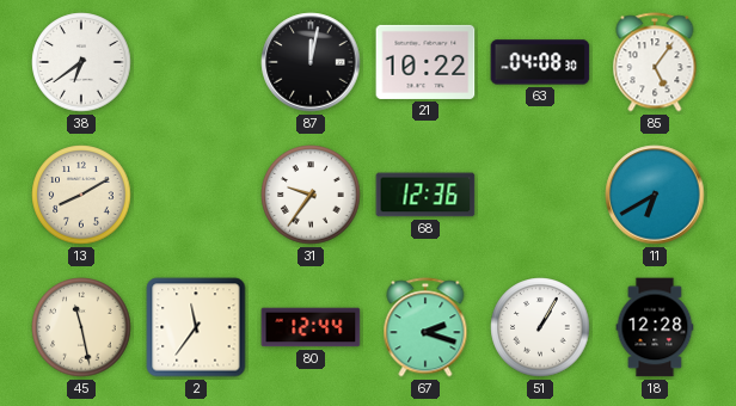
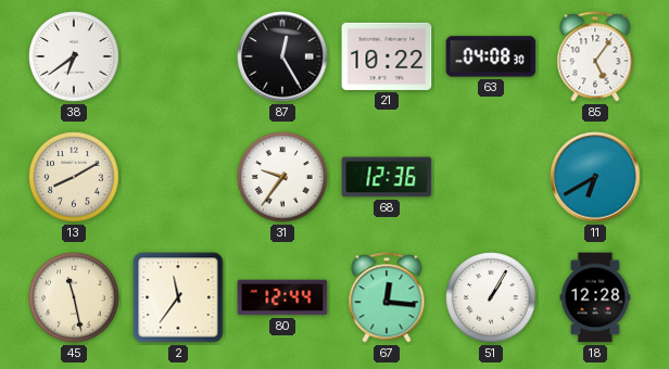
87: 12:02 -> 12:25 (282, 56)
67: 2:18 -> 12:16 (387, 297)
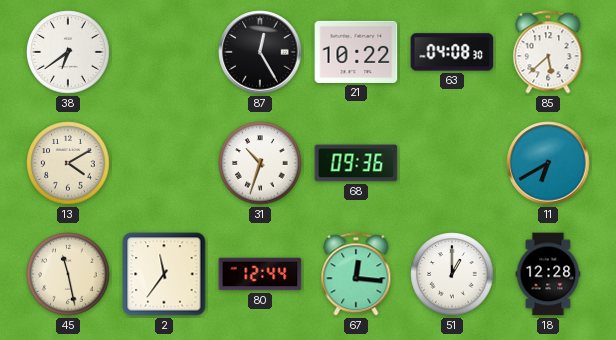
85: 5:06 -> 5:38 (548, 52)
13: 8:10 -> 4:10 (68, 163)
31: 9:36 -> 10:33 (260, 163)
68: 12:36 -> 09:36 (356, 163)
51: 1:05 -> 1:00 (452, 274)
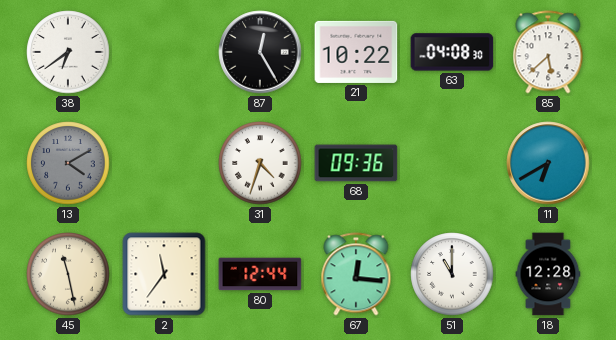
13 dial: cream -> grey (68, 163)
31: 10:33 -> 4:33 (260, 163)
51: 1:00 -> 11:00 (452, 274)
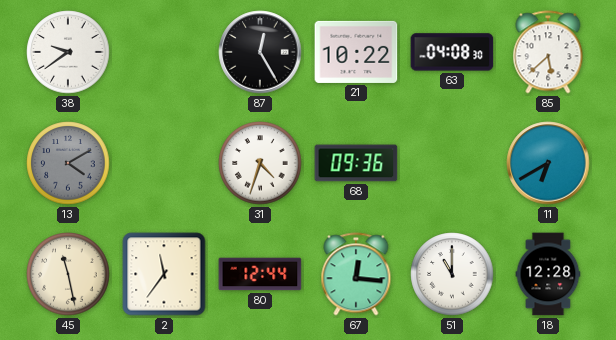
38: 6:39 -> 9:39 (68, 52)
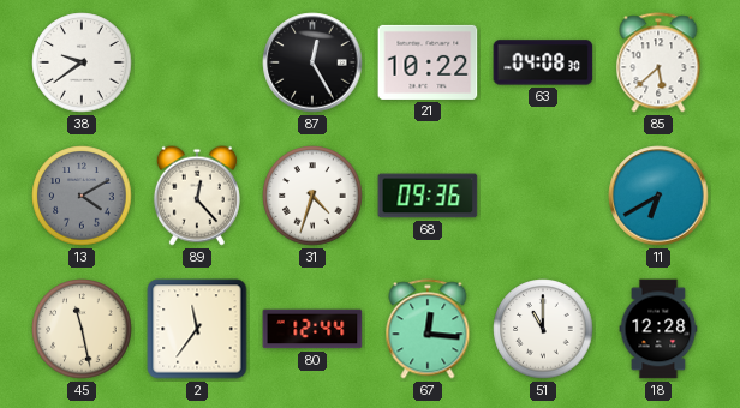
89: none -> 12:23 (197, 196)
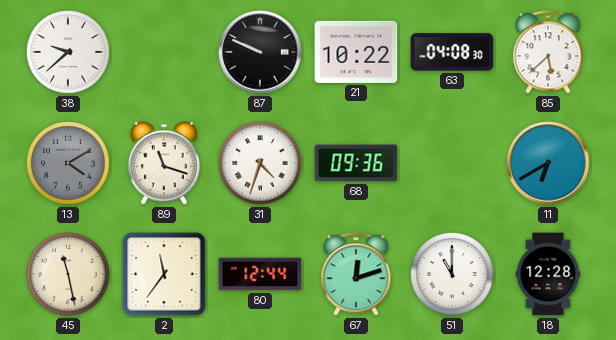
38: 9:39 -> 9:38 (68, 52)
87: 12:25 -> 9:49 (260, 52)
89: 12:23 -> 11:18 (164, 163)
67: 12:16 -> 12:12 (356, 274)
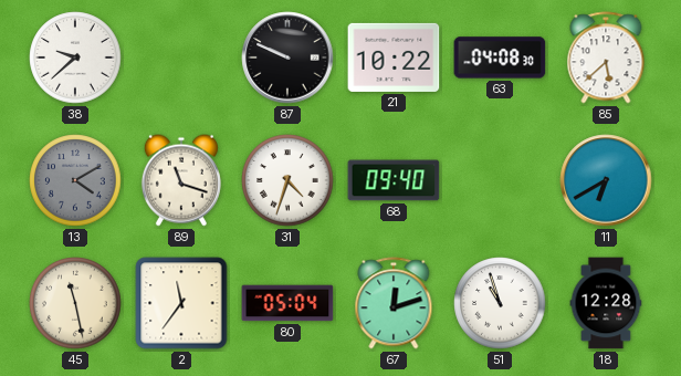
68: 09:36 -> 09:40 (394, 180)
80: 12:44 -> 05:04 (287, 303)
51: 11:00 -> 10:57 (500, 303)
